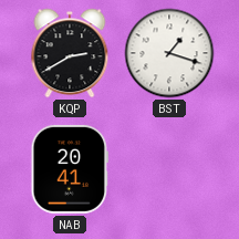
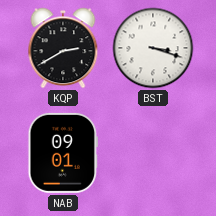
BST: 1:18 -> 3:18 (153, 48)
NAB: 20:41 -> 09:01 (62, 153)
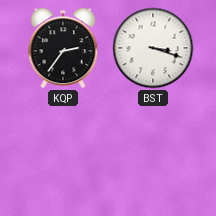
KQP: 2:40 -> 2:36 (63, 48)
NAB: 09:01 -> none (62, 153)
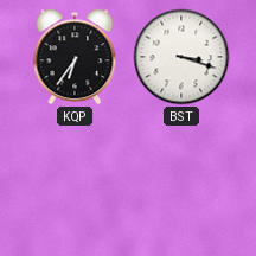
KQP: 2:36 -> 6:36 (75, 57)
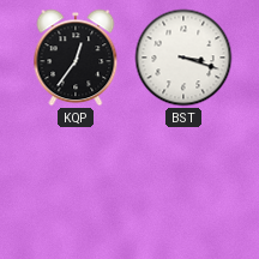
KQP: 6:36 -> 12:36 (76, 58)
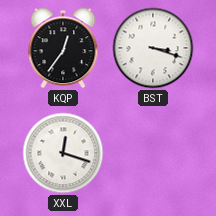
XXL: none -> 12:18 (63, 153)
